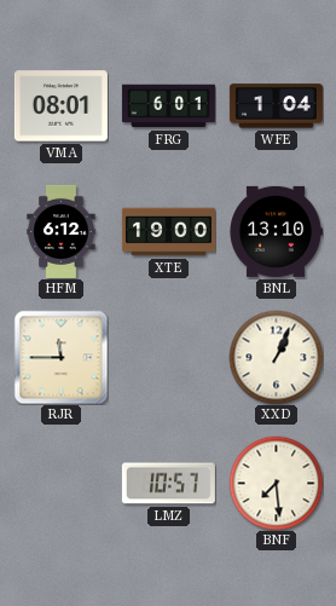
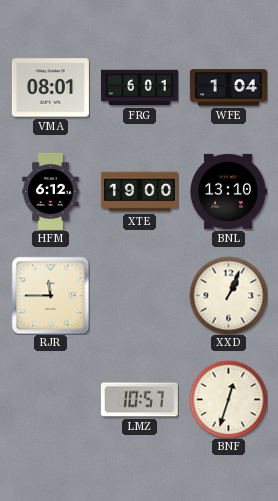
BNF: 7:29 -> 12:33 (228, 399)
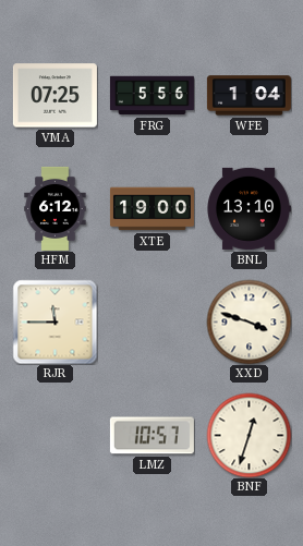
VMA: 08:01 -> 07:25 (54, 96)
FRG: 6:01 -> 5:56 (152, 96)
XXD: 1:04 -> 3:48 (249, 321)
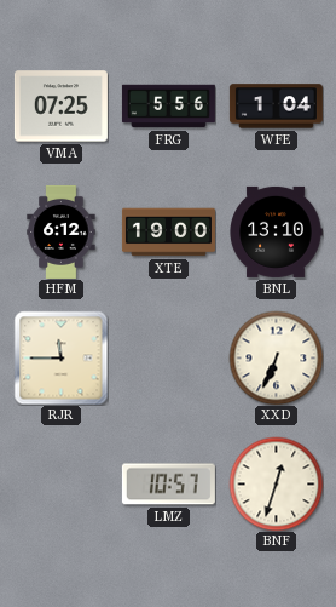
XXD: 3:48 -> 6:34 (276, 357)
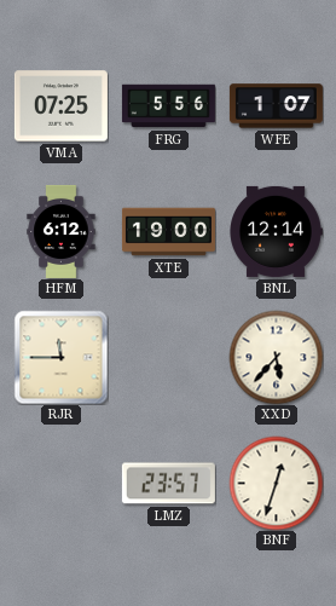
WFE: 1:04 -> 1:07 (276, 106)
BNL: 13:10 -> 12:14 (276, 231)
XXD: 6:34 -> 5:37 (276, 357)
LMZ: 10:57 -> 23:57 (168, 484)
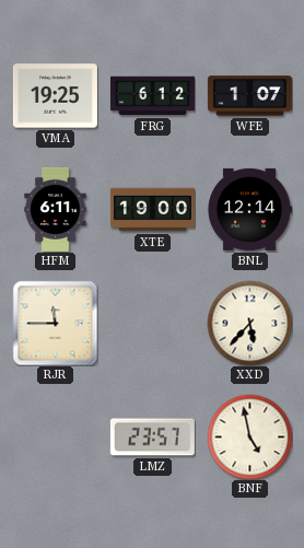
VMA: 07:25 -> 19:25 (55, 96)
FRG: 5:56 -> 6:12 (152, 96)
HFM: 6:12 -> 6:11 (56, 209)
BNF: 12:33 -> 4:58 (249, 436)
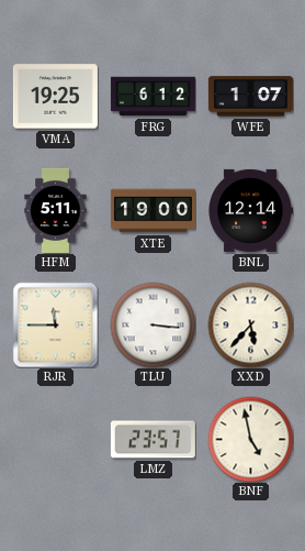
HFM: 6:11 -> 5:11 (56, 210)
TLU: none -> 3:16 (152, 324)
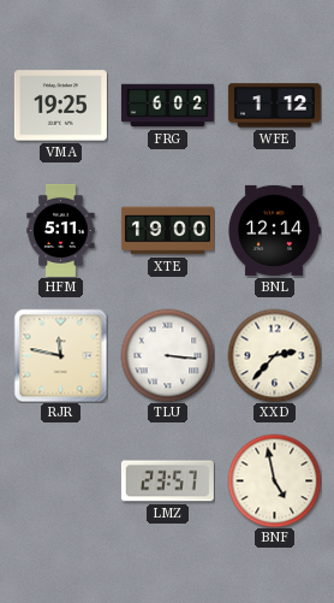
FRG: 6:12 -> 6:02 (167, 106)
WFE: 1:07 -> 1:12 (274, 106)
RJR: 11:45 -> 11:47 (60, 355)
XXD: 5:37 -> 2:37 (274, 355)
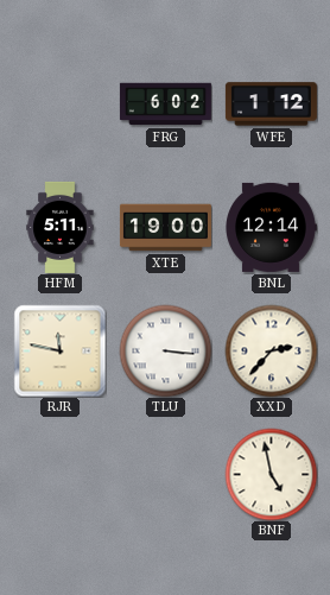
VMA: 19:25 -> none (60, 106)
LMZ: 23:57 -> none (167, 481)
